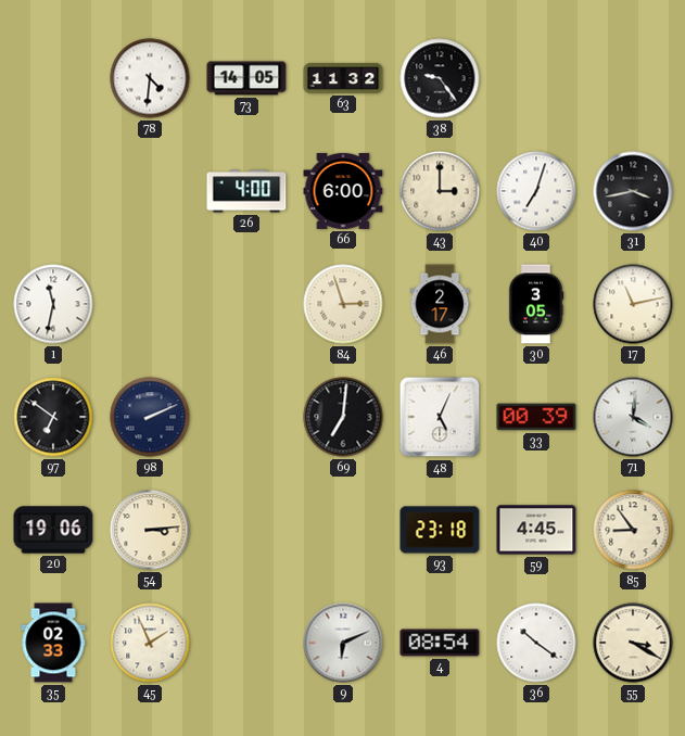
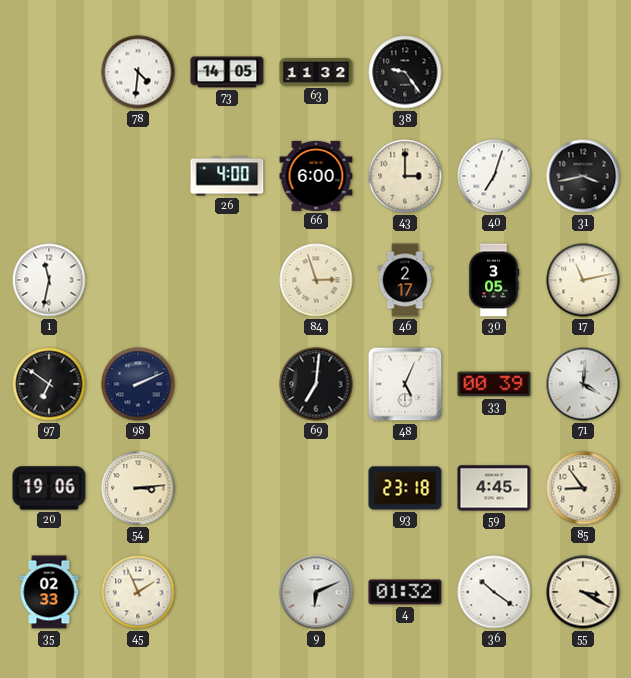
4: 08:54 -> 01:32 (405, 592)
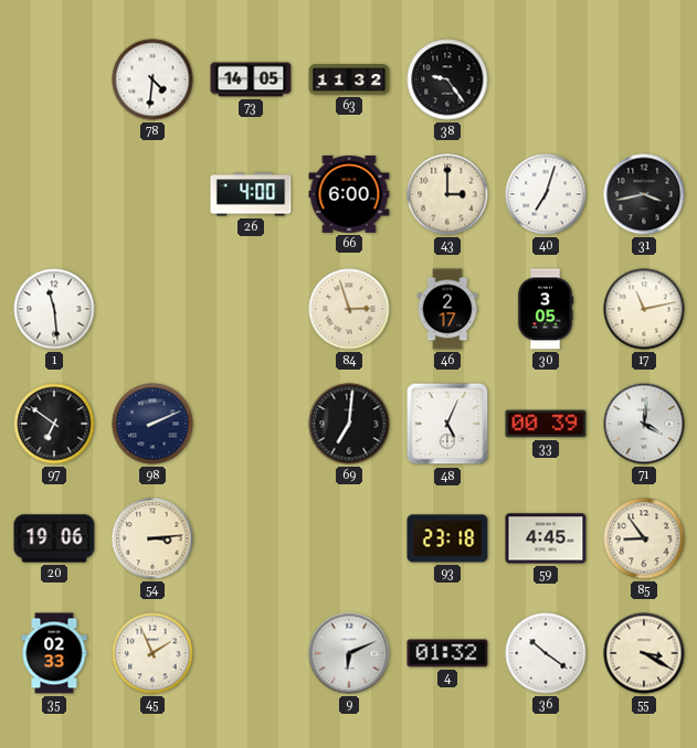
1: 11:32 -> 11:29 (54, 309)
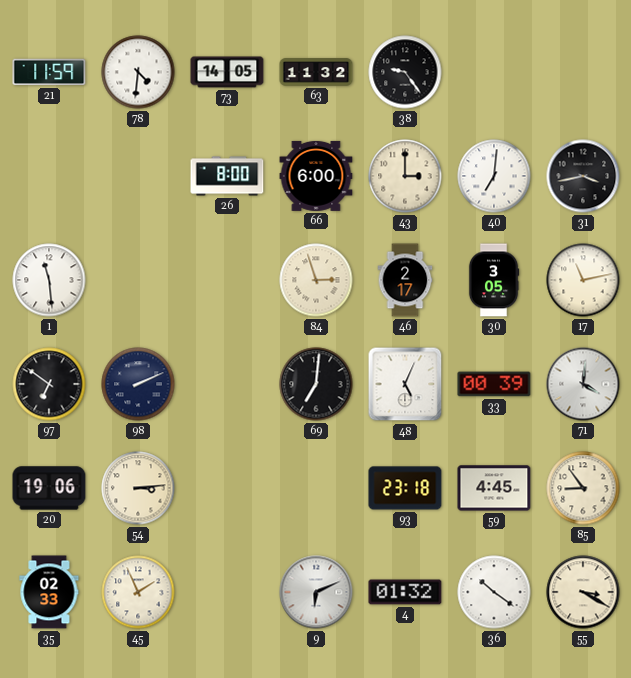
21: none -> 11:59 (49, 72)
26: 4:00 -> 8:00 (227, 176)
40: 7:03 -> 7:01 (494, 176)
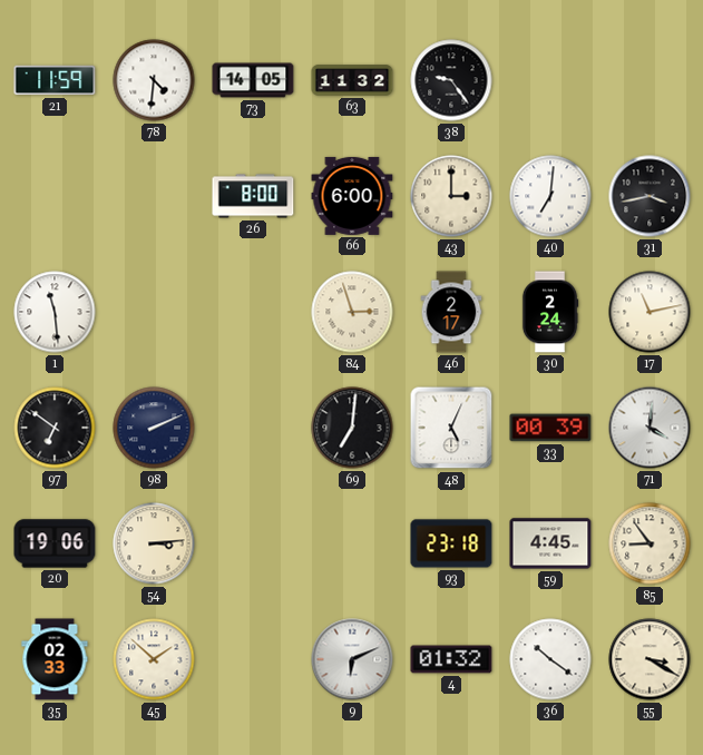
30: 3:05 -> 2:24 (550, 312)
45: 1:56 -> 1:52 (154, 659)
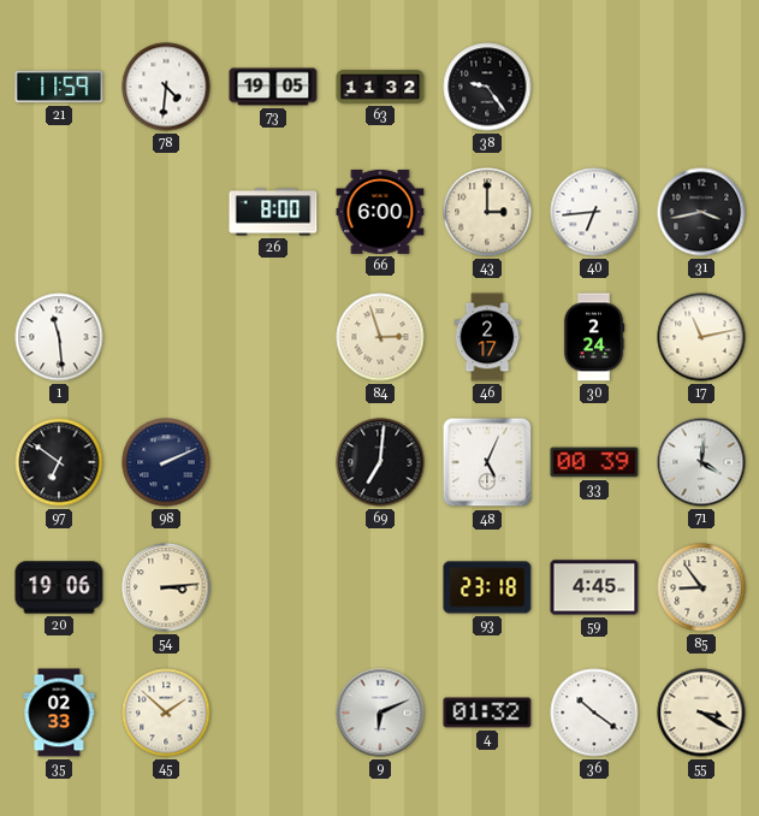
73: 14:05 -> 19:05 (273, 87)
40: 7:01 -> 6:44 (594, 212)
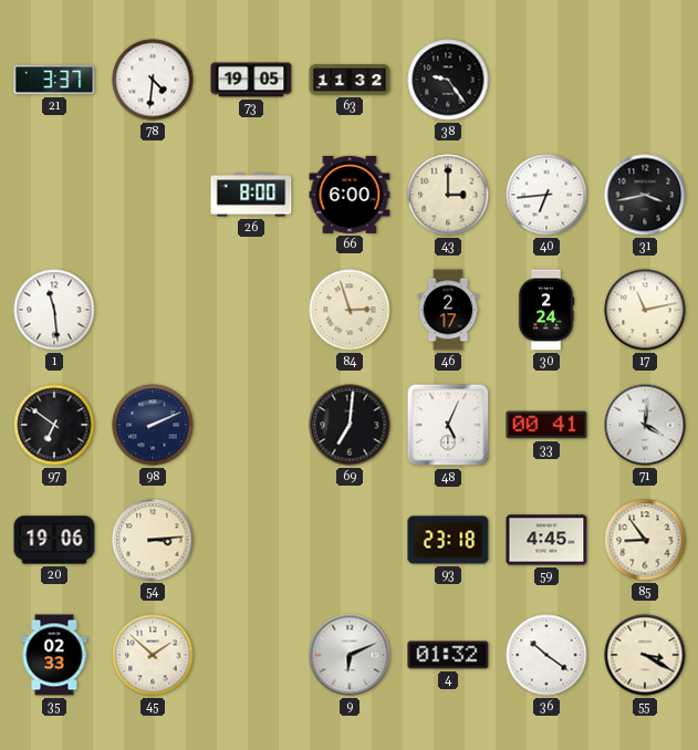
21: 11:59 -> 3:37 (54, 80)
33: 00:39 -> 00:41 (546, 425)
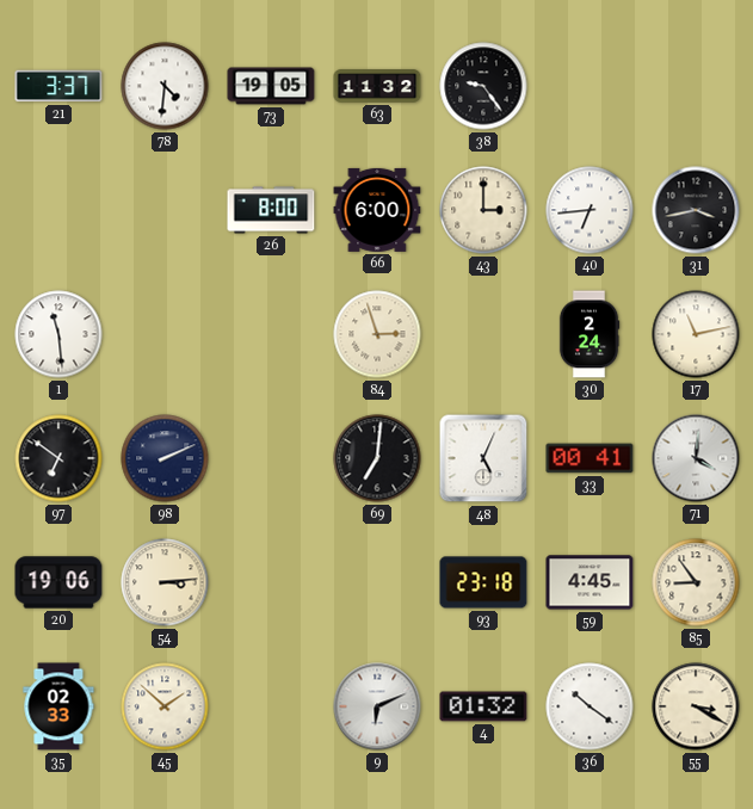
46: 2:17 -> none (448, 310)
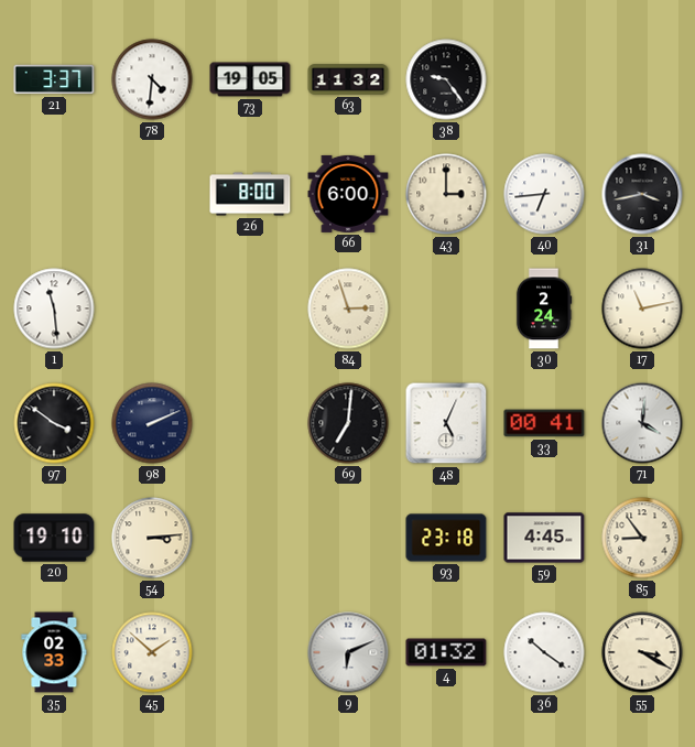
97: 6:51 -> 3:51 (54, 423)
20: 19:06 -> 19:10 (54, 538)
